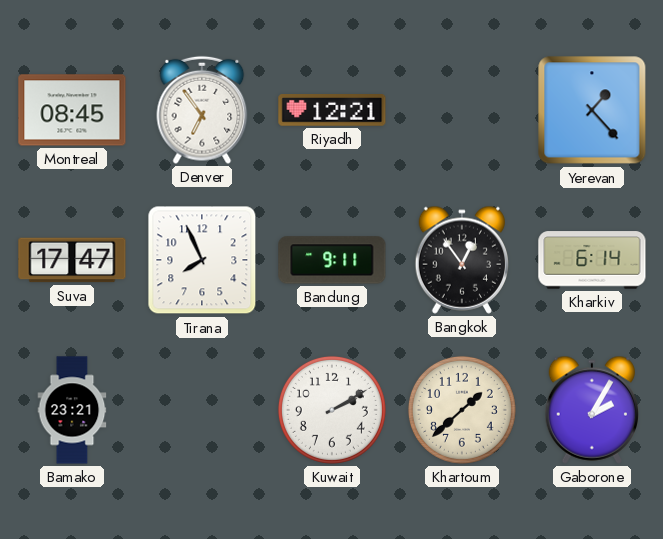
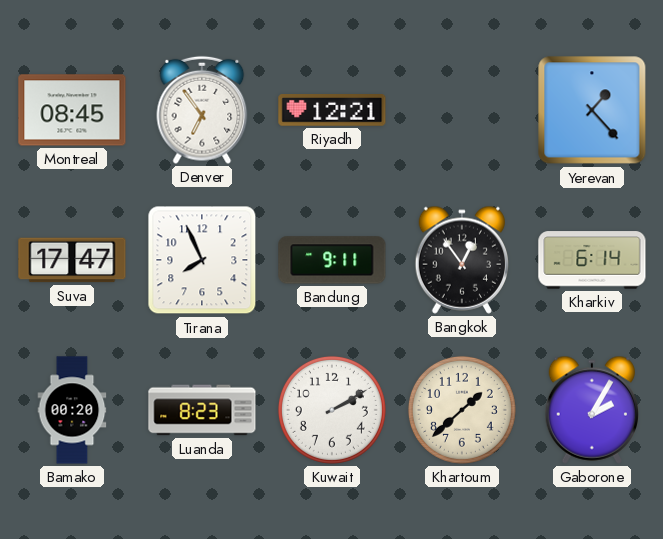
Bamako: 23:21 -> 00:20 (72, 410)
Luanda: none -> 8:23 (202, 410)
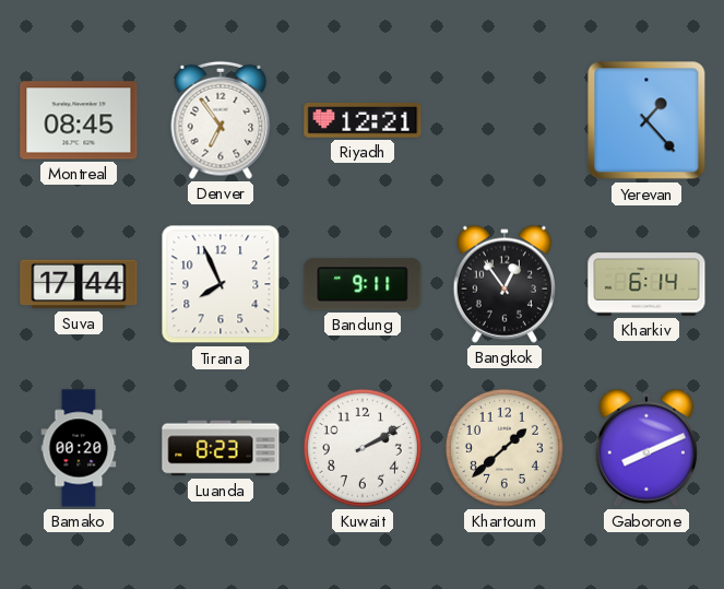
Suva: 17:47 -> 17:44 (79, 284)
Gaborone: 2:05 -> 8:11 (645, 448)
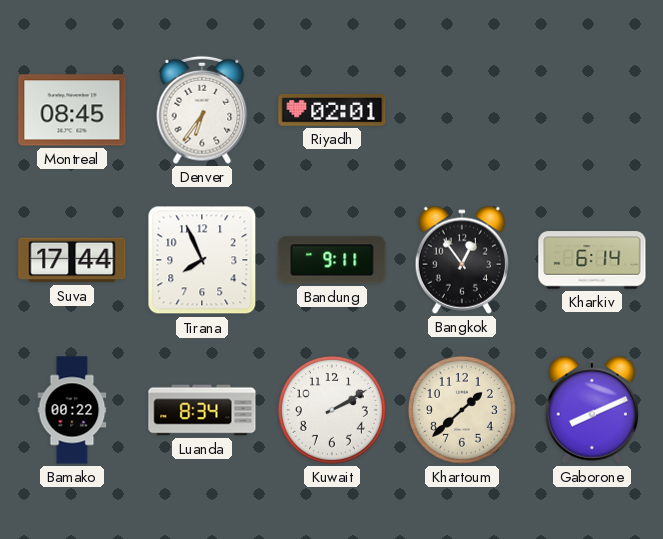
Denver: 6:54 -> 6:36 (202, 110)
Riyadh: 12:21 -> 02:01 (332, 111)
Yerevan: 1:23 -> none (646, 120)
Bamako: 00:20 -> 00:22 (72, 410)
Luanda: 8:23 -> 8:34 (202, 410)
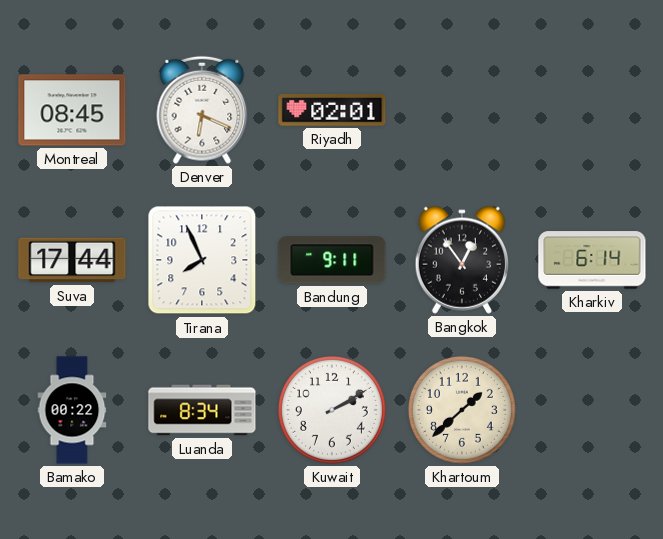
Denver: 6:36 -> 6:19 (202, 110)
Gaborone: 8:11 -> none (591, 410)
